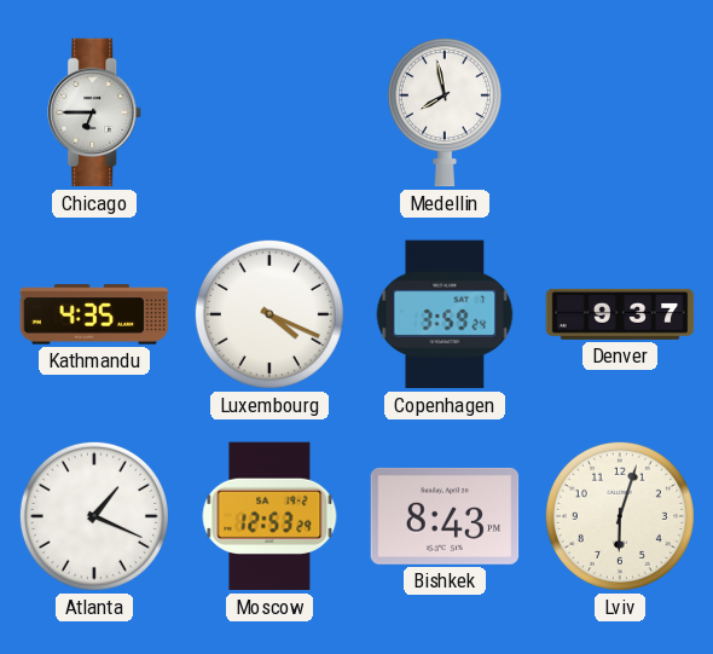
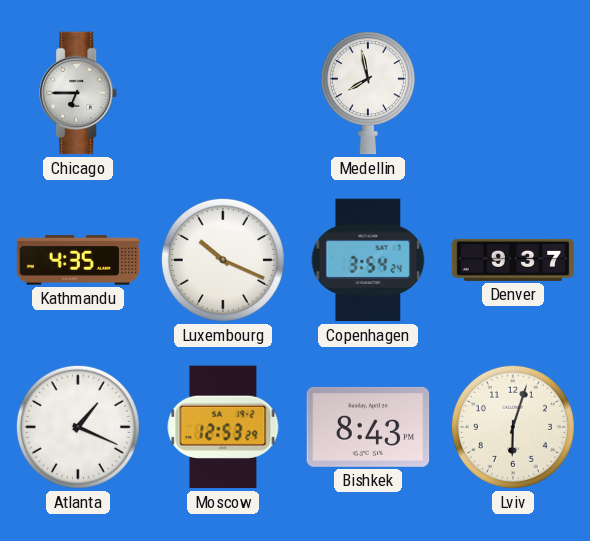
Luxembourg: 4:19 -> 10:19 (223, 260)
Copenhagen: 3:59 -> 3:54 (368, 260)
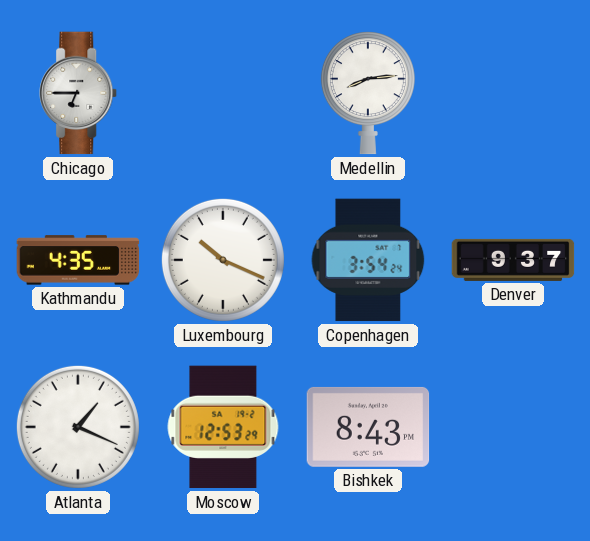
Medellin: 7:58 -> 8:14 (368, 93)
Lviv: 6:03 -> none (513, 427)
